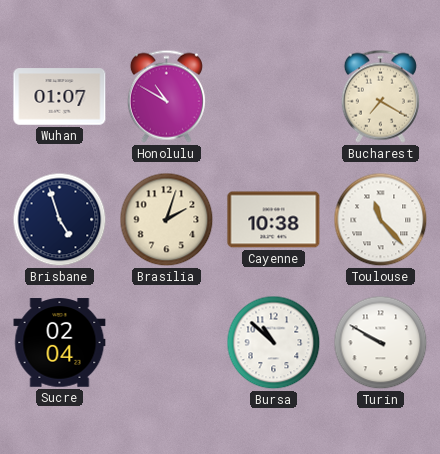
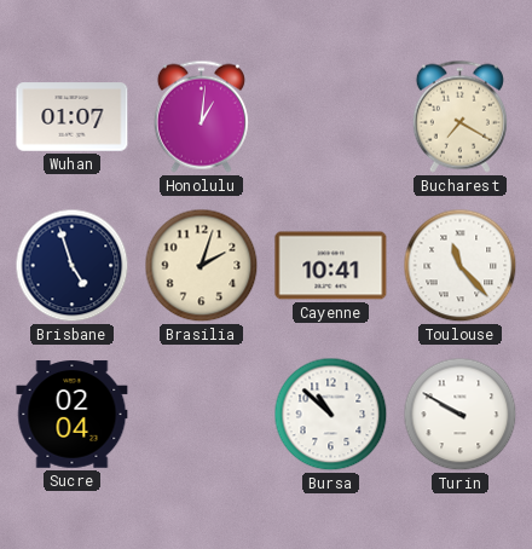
Honolulu: 10:50 -> 1:01 (201, 116)
Cayenne: 10:38 -> 10:41 (331, 266)
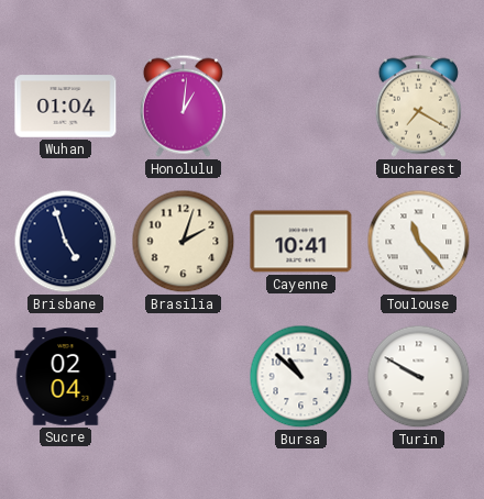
Wuhan: 01:07 -> 01:04 (66, 107)
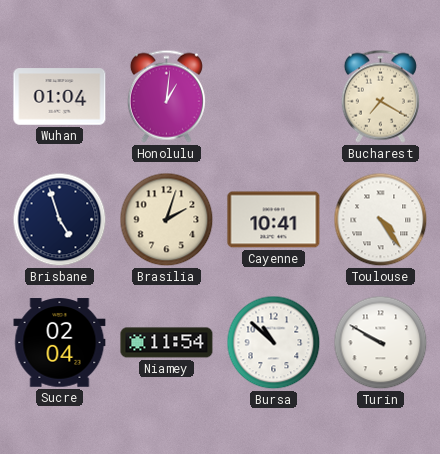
Toulouse: 11:23 -> 4:24 (381, 220)
Niamey: none -> 11:54 (167, 343)
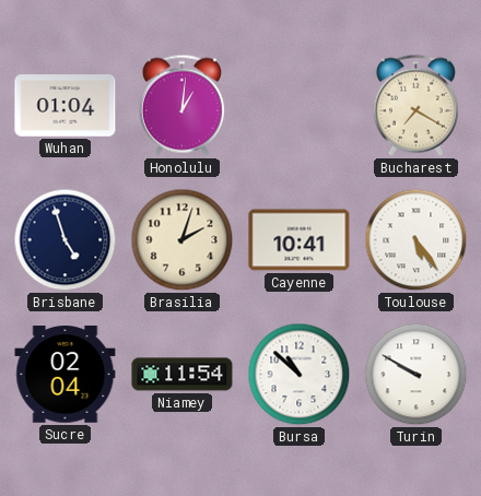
Toulouse: 4:24 -> 5:24 (417, 240)
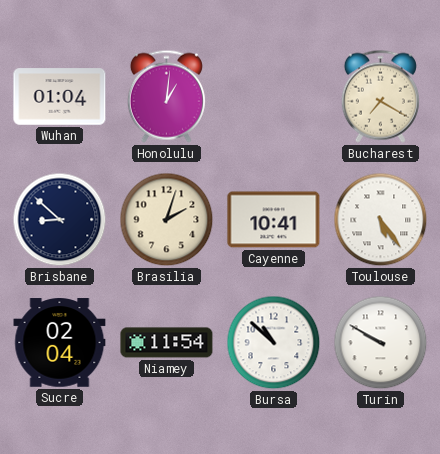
Brisbane: 4:57 -> 8:52 (60, 220)
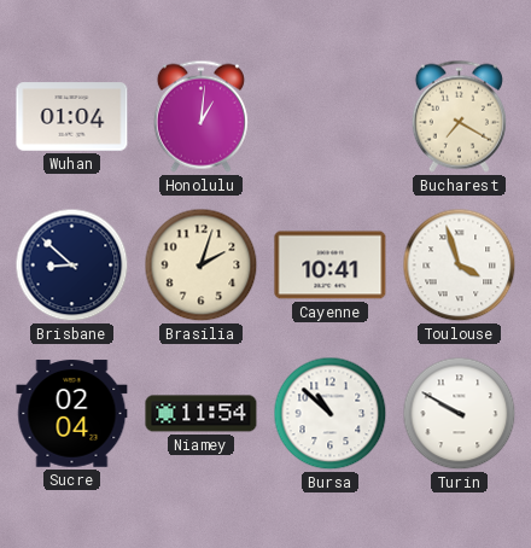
Toulouse: 5:24 -> 3:57 (460, 266)
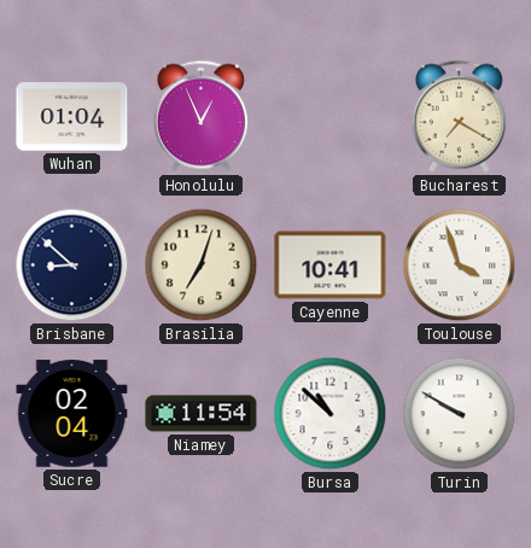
Honolulu: 1:01 -> 12:56 (200, 116)
Brasilia: 2:03 -> 7:03 (202, 266)
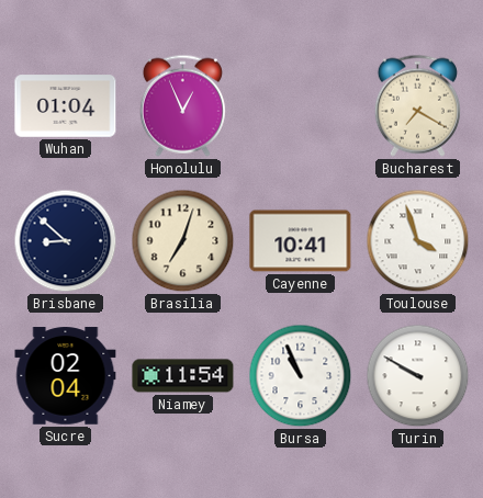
Bursa: 10:52 -> 10:56 (301, 376)
